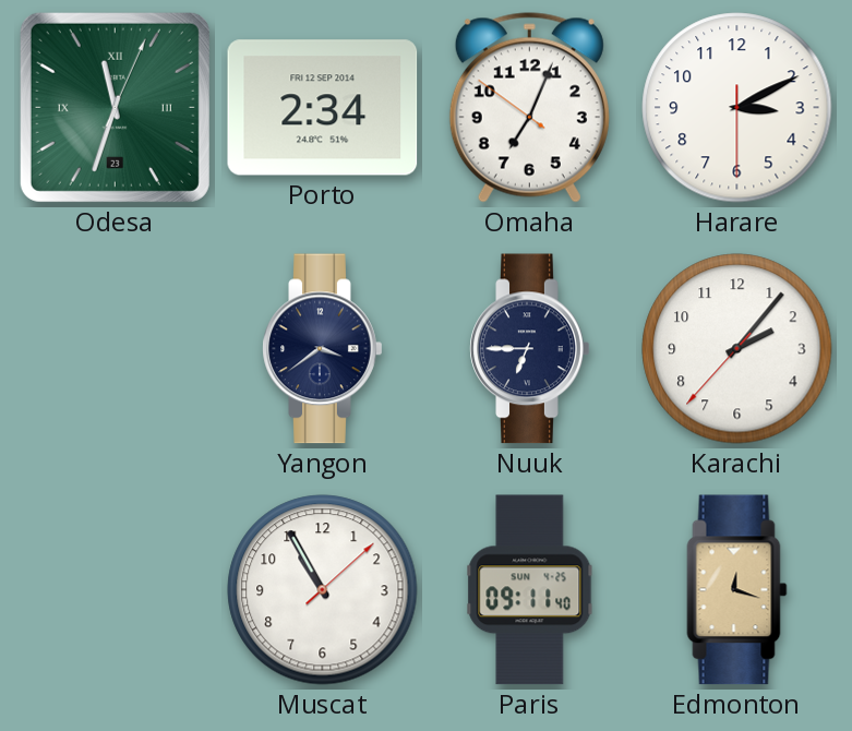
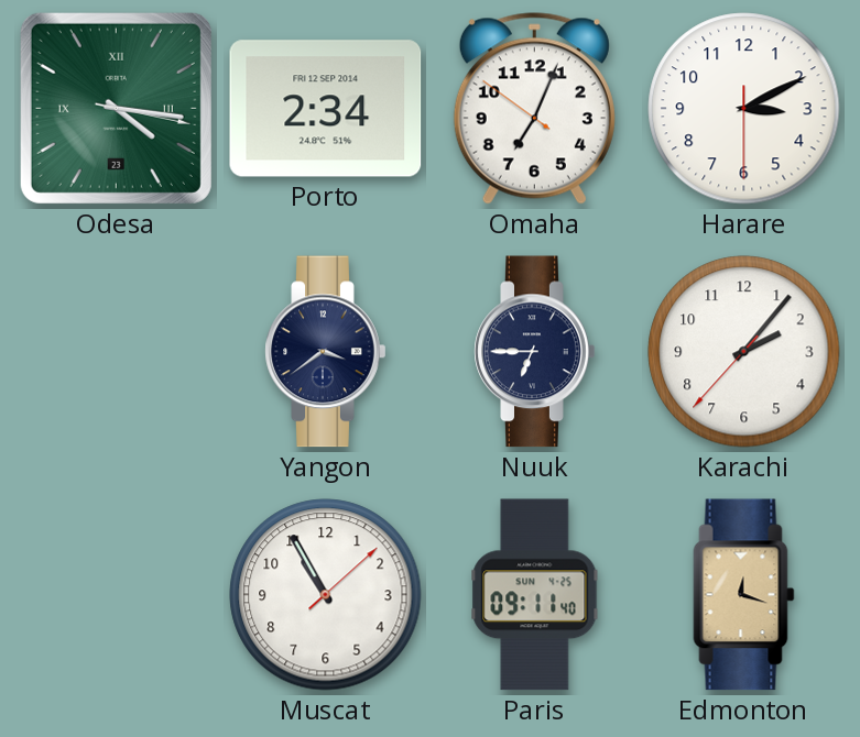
Odesa: 11:33 -> 4:16 (116, 108)
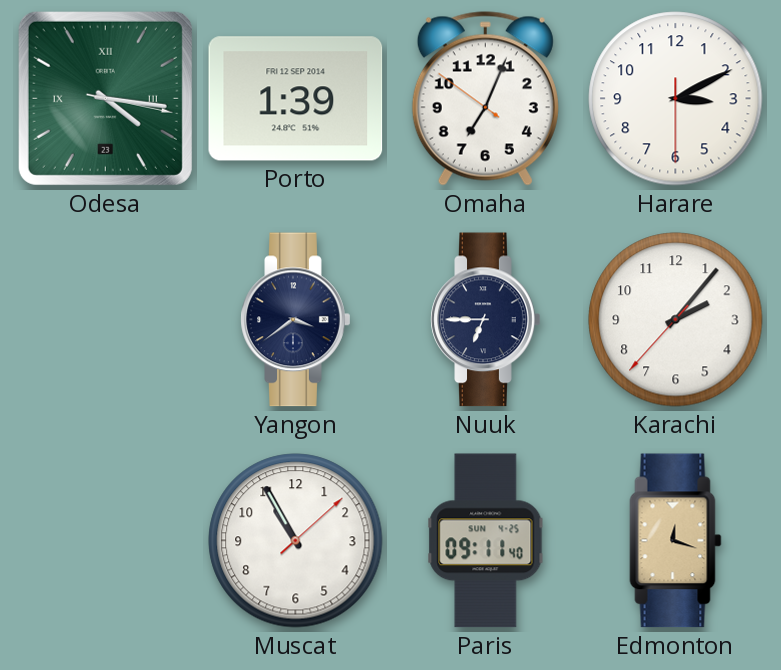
Porto: 2:34 -> 1:39 (296, 99)
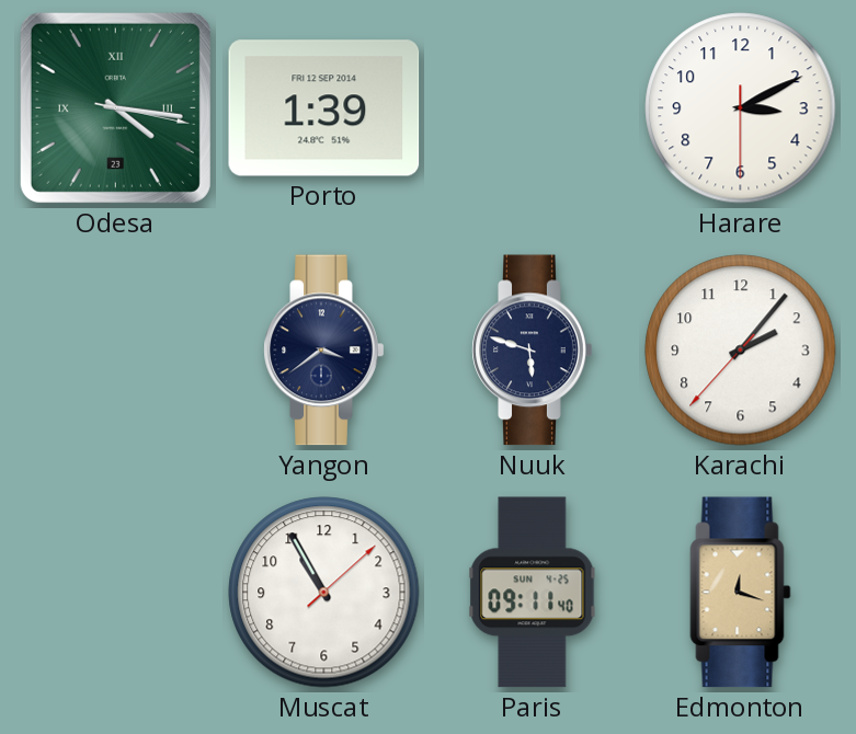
Omaha: 7:03 -> none (485, 99)
Nuuk: 6:45 -> 5:48 (533, 351)
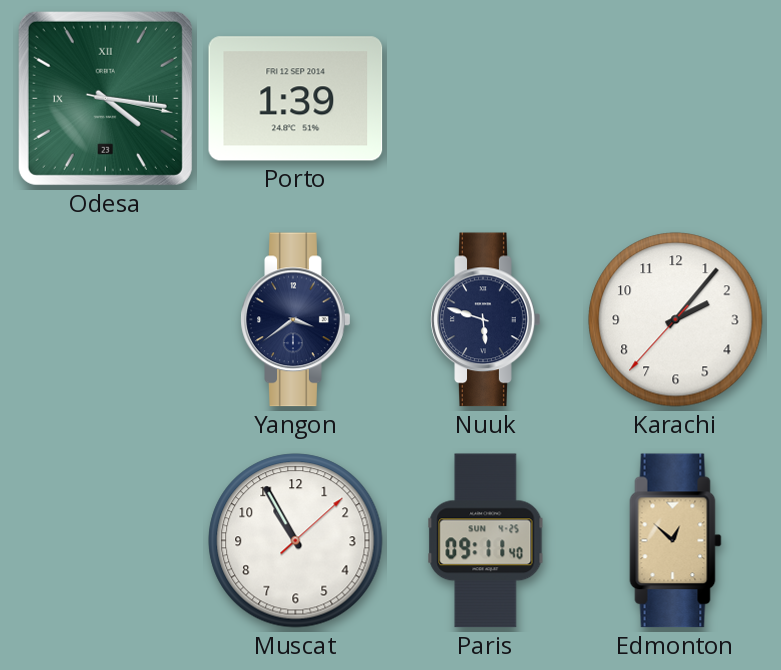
Harare: 3:10 -> none (741, 108)
Edmonton: 12:18 -> 12:52 (676, 541)
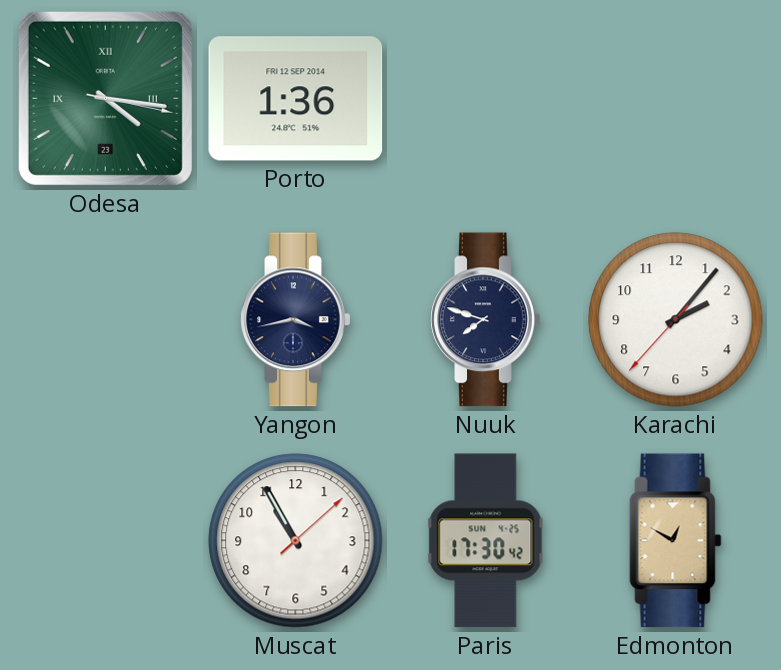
Porto: 1:39 -> 1:36 (296, 99)
Yangon: 3:39 -> 3:43 (296, 320)
Nuuk: 5:48 -> 7:48 (486, 320)
Paris: 09:11 -> 17:30 (486, 541)
Edmonton: 12:52 -> 12:50 (676, 541)
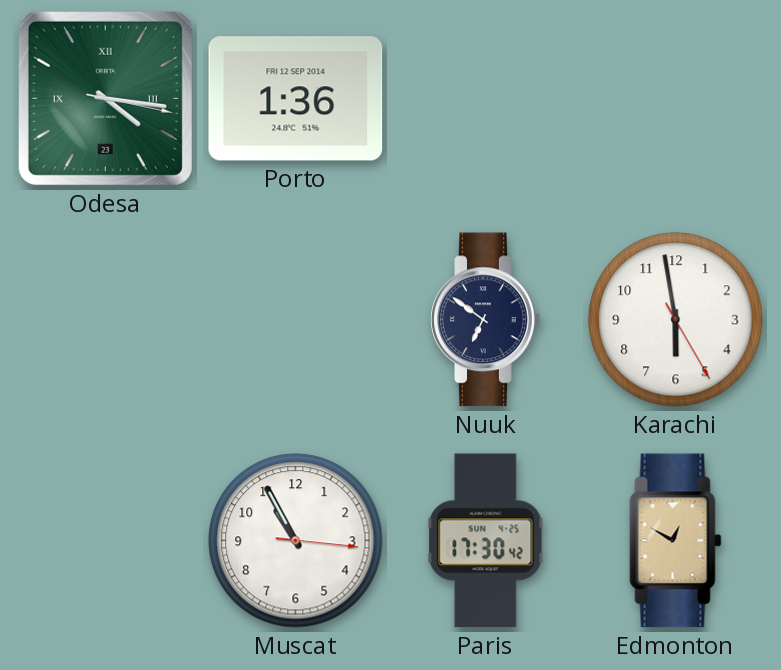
Yangon: 3:43 -> none (296, 320)
Nuuk: 7:48 -> 6:51 (486, 320)
Karachi: 2:06 -> 5:58 (676, 320)
Muscat: 10:55:08 -> 10:55:16 (296, 541)
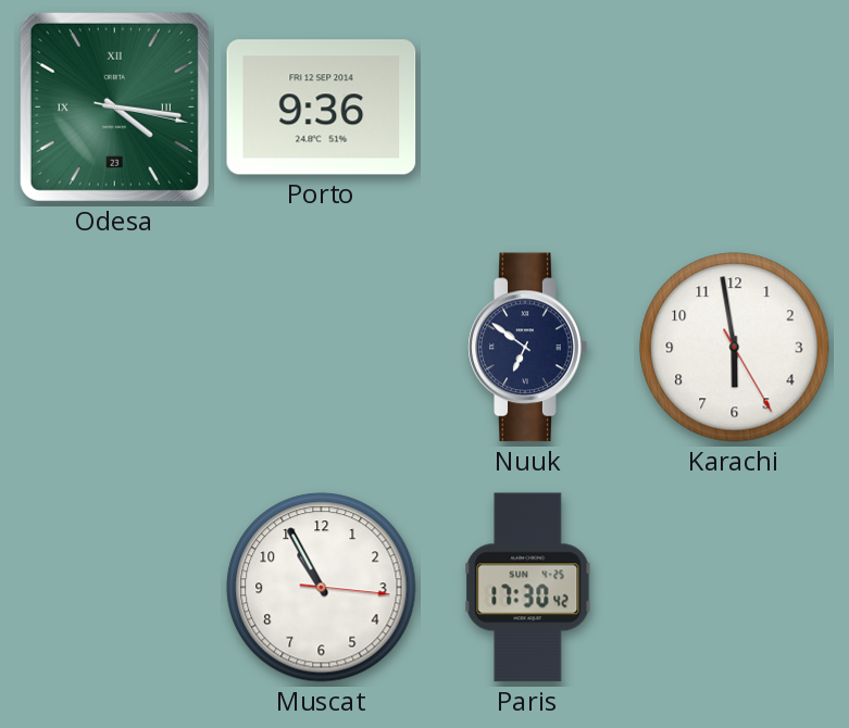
Porto: 1:36 -> 9:36 (322, 108)
Edmonton: 12:50 -> none (676, 541)
